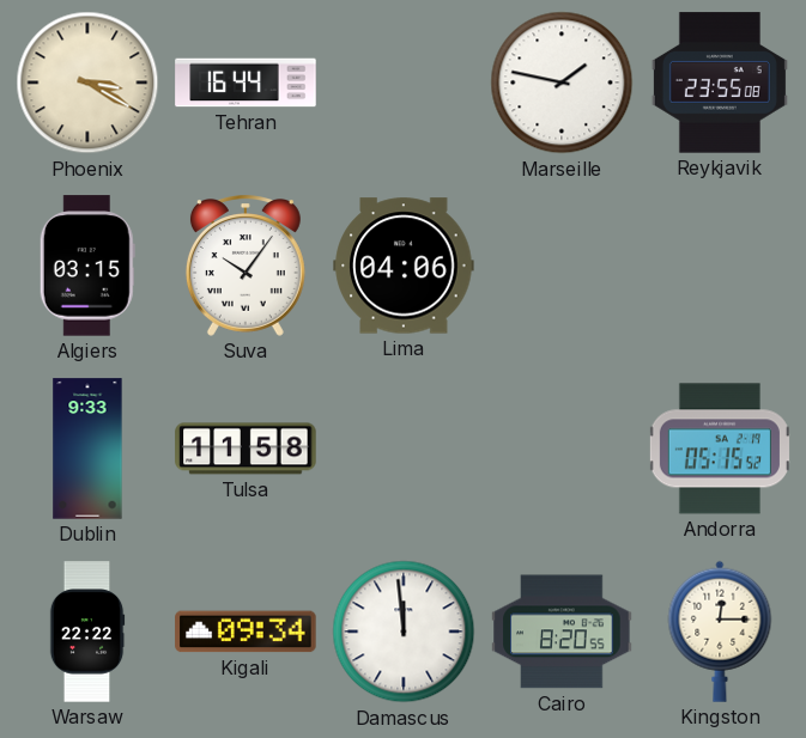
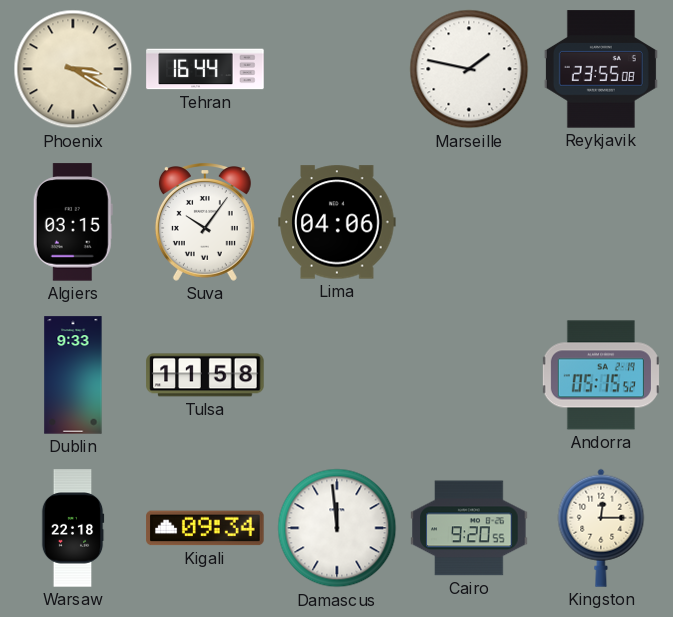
Warsaw: 22:22 -> 22:18 (73, 528)
Cairo: 8:20 -> 9:20 (469, 528)
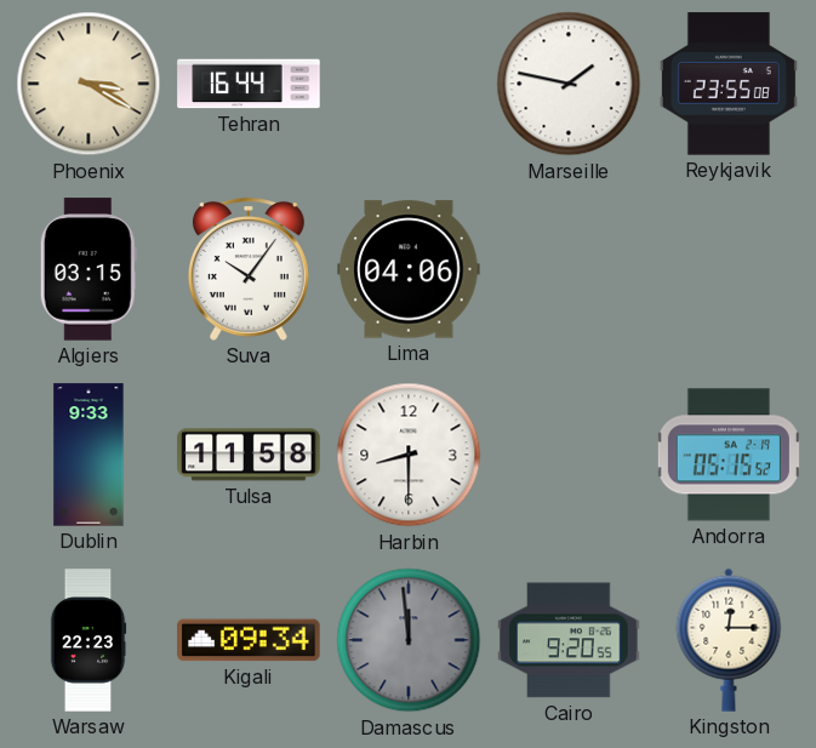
Harbin: none -> 8:30 (409, 455)
Warsaw: 22:18 -> 22:23 (89, 640)
Damascus dial: white -> grey (409, 640)
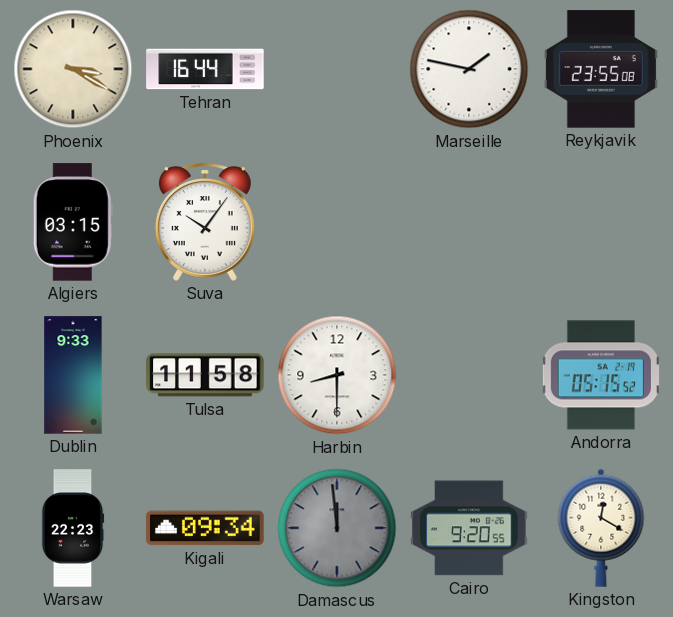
Lima: 04:06 -> none (409, 269)
Kingston: 12:15 -> 12:20 (601, 528)
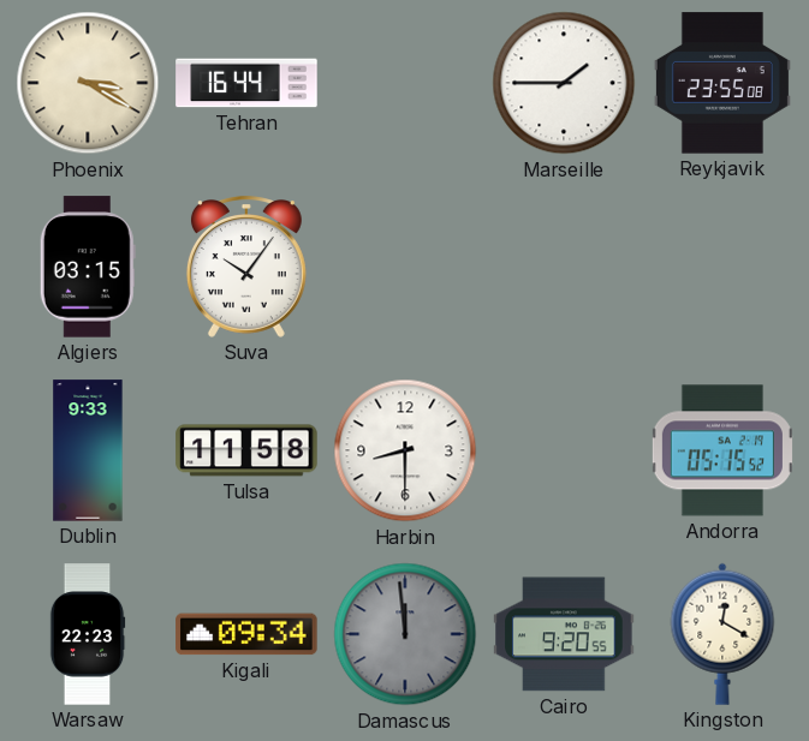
Marseille: 1:47 -> 1:45 (564, 83)
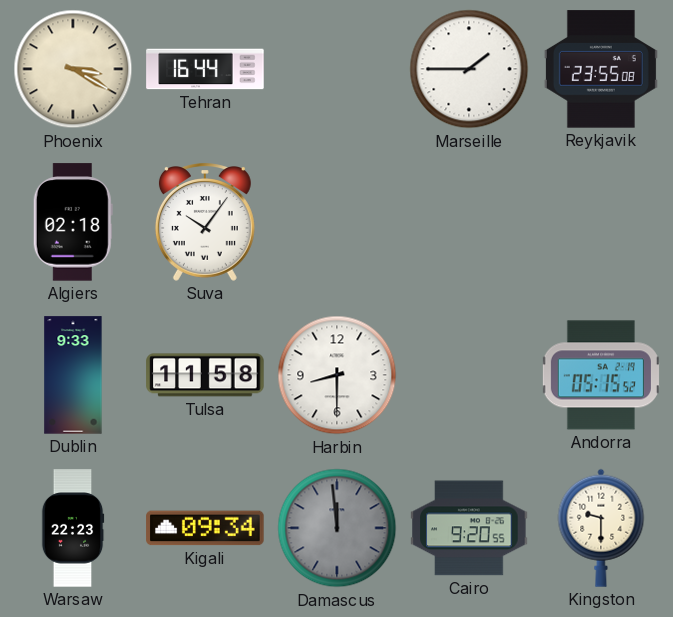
Algiers: 03:15 -> 02:18 (73, 222)
Kingston: 12:20 -> 9:30 (601, 528)
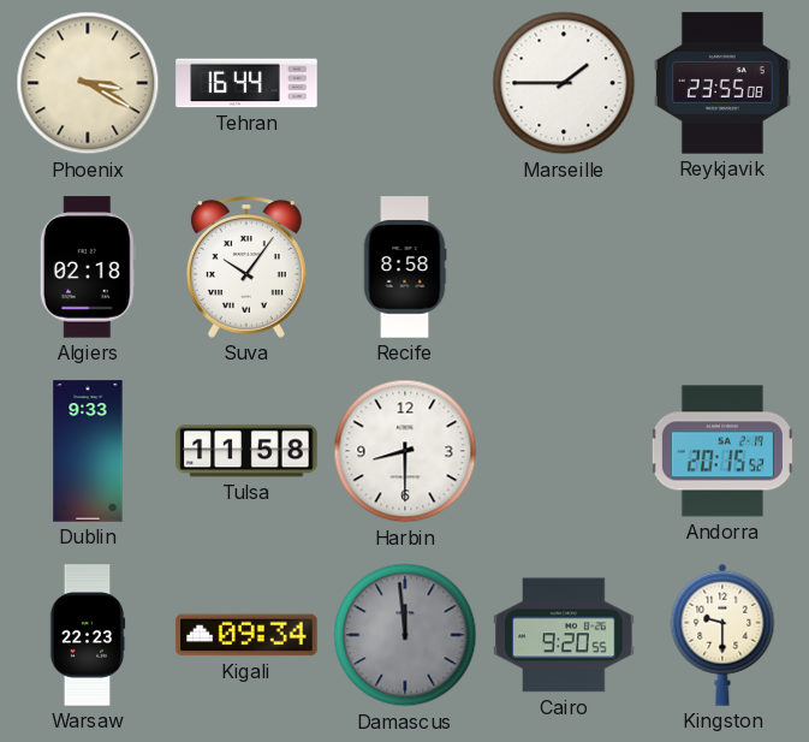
Recife: none -> 8:58 (405, 267)
Andorra: 05:15 -> 20:15 (722, 451)
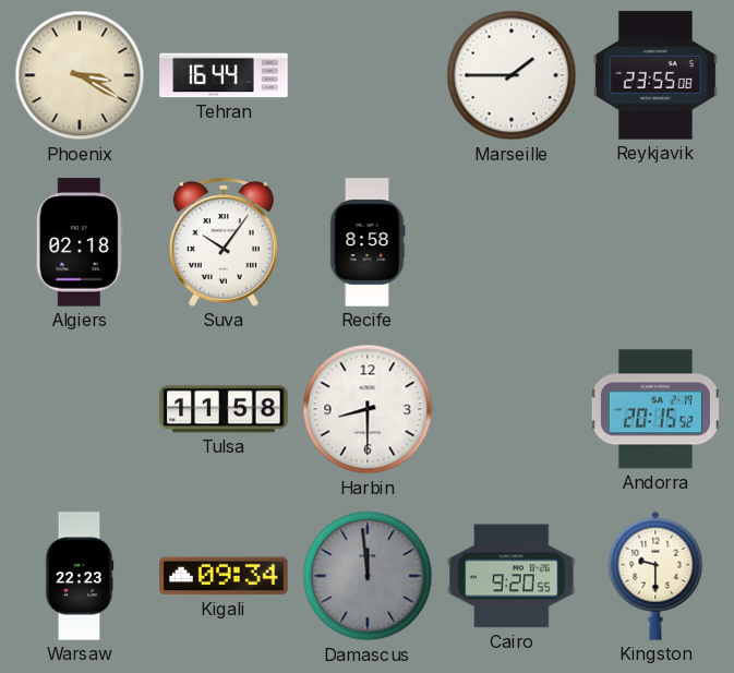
Dublin: 9:33 -> none (88, 451)
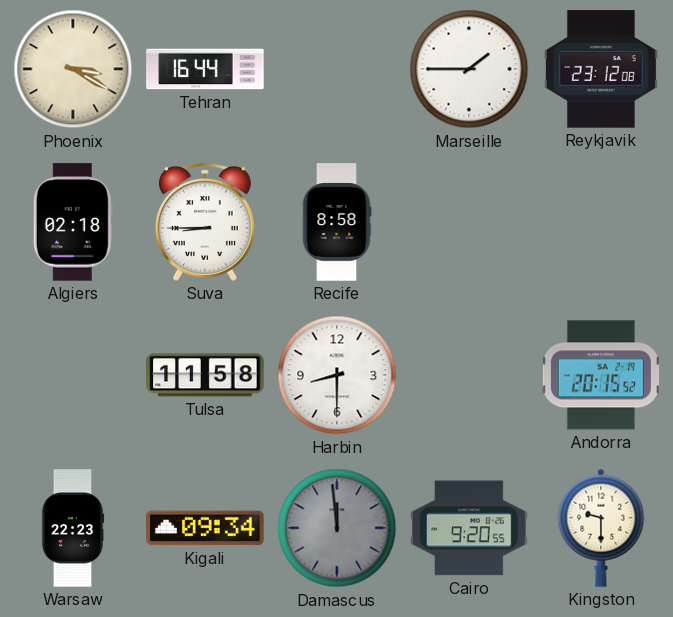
Reykjavik: 23:55 -> 23:12 (601, 69)
Suva: 10:06 -> 8:45 (205, 222)
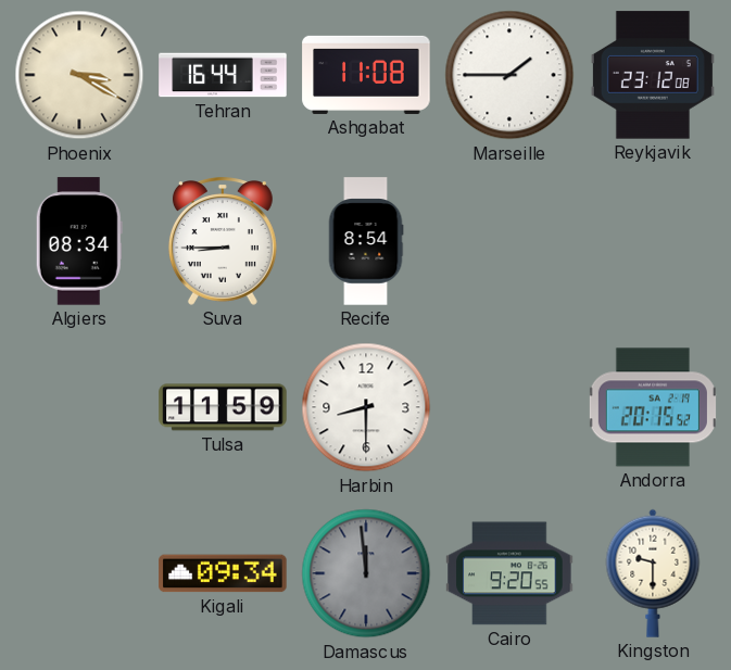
Ashgabat: none -> 11:08 (366, 75)
Algiers: 02:18 -> 08:34 (79, 241)
Recife: 8:58 -> 8:54 (366, 241)
Tulsa: 11:58 -> 11:59 (223, 407)
Warsaw: 22:23 -> none (73, 528)
